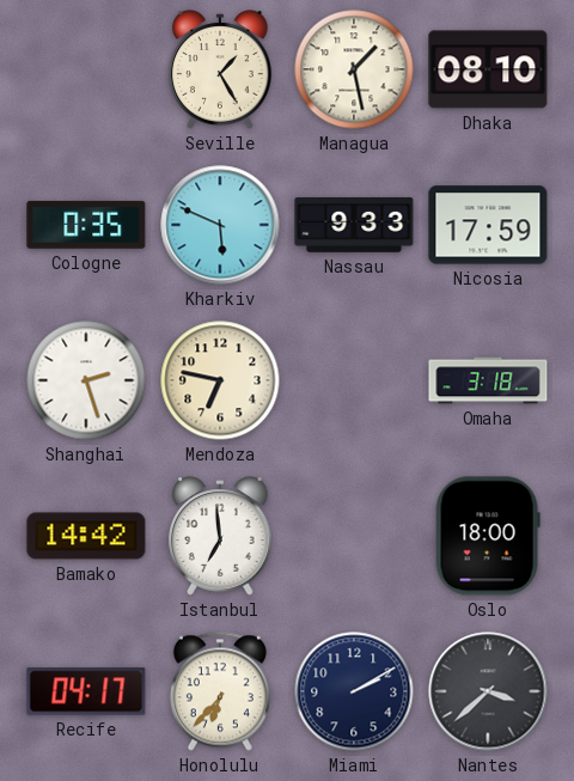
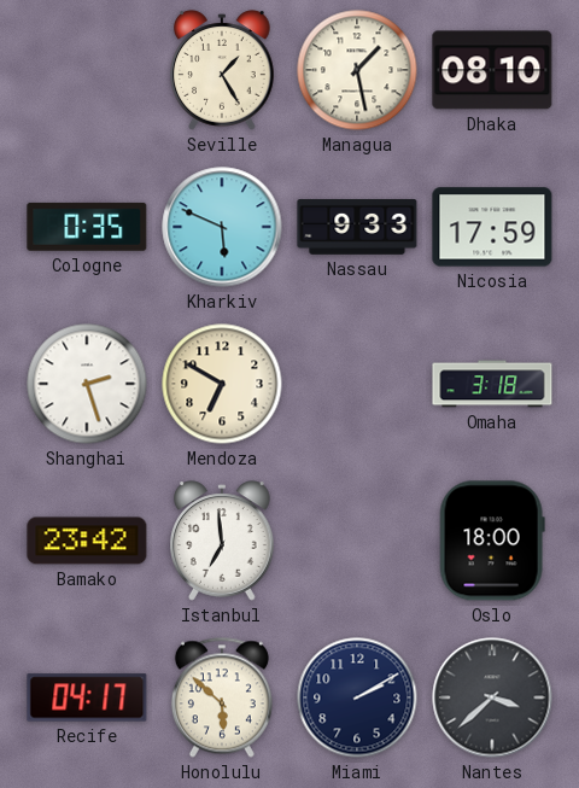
Mendoza: 6:47 -> 6:50 (222, 384)
Bamako: 14:42 -> 23:42 (87, 541)
Honolulu: 6:37 -> 5:52 (222, 697)
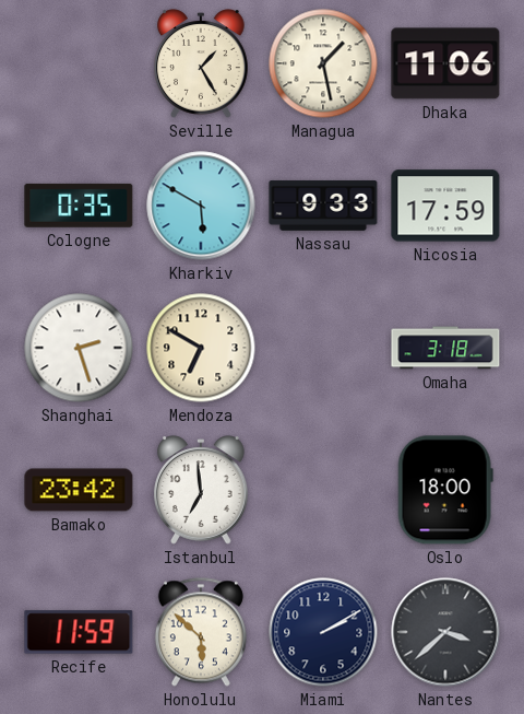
Dhaka: 08:10 -> 11:06 (445, 63)
Kharkiv: 5:49 -> 5:50 (201, 206)
Recife: 04:17 -> 11:59 (79, 632)
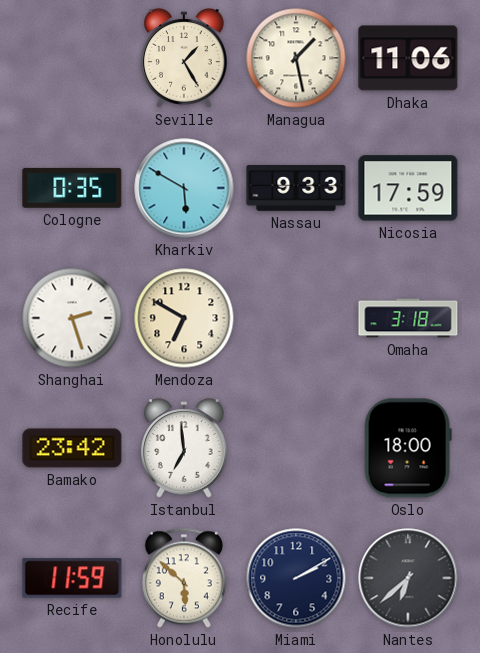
Nantes: 3:38 -> 6:38 (408, 578)
